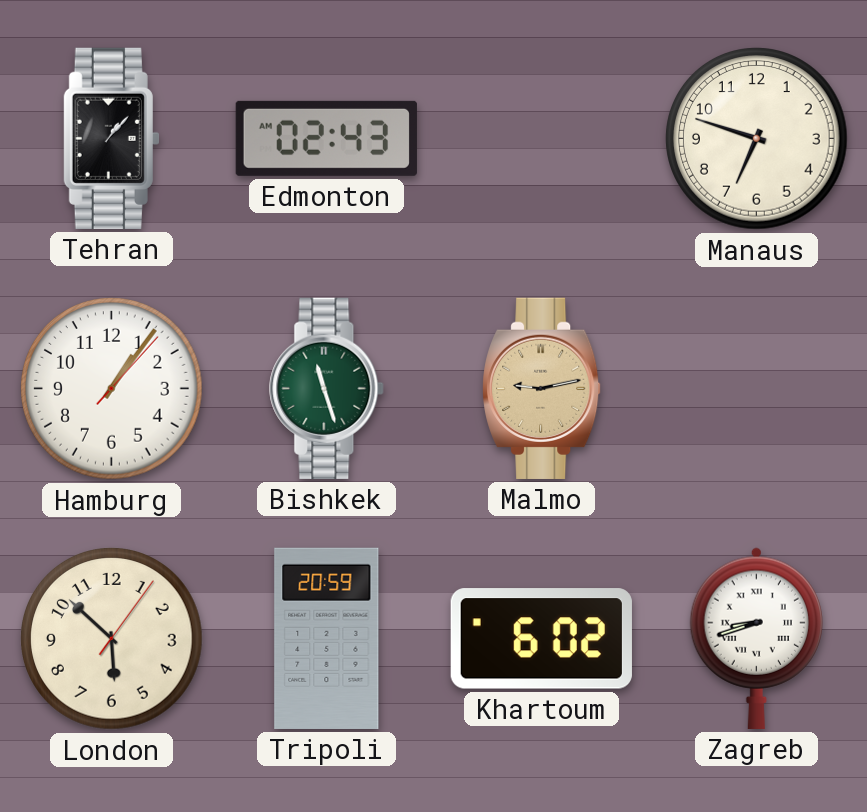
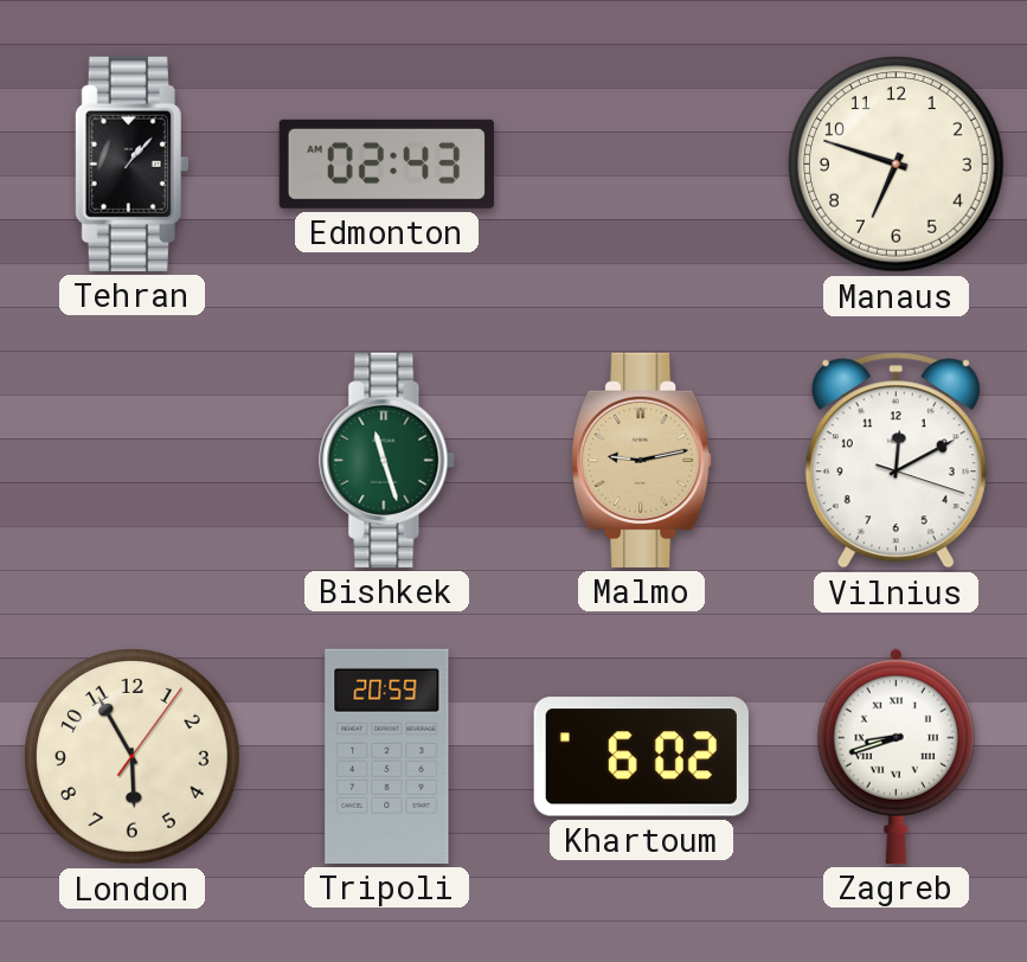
Hamburg: 1:06 -> none (112, 389)
Vilnius: none -> 12:10 (896, 461)
London: 5:52 -> 5:55 (133, 757)
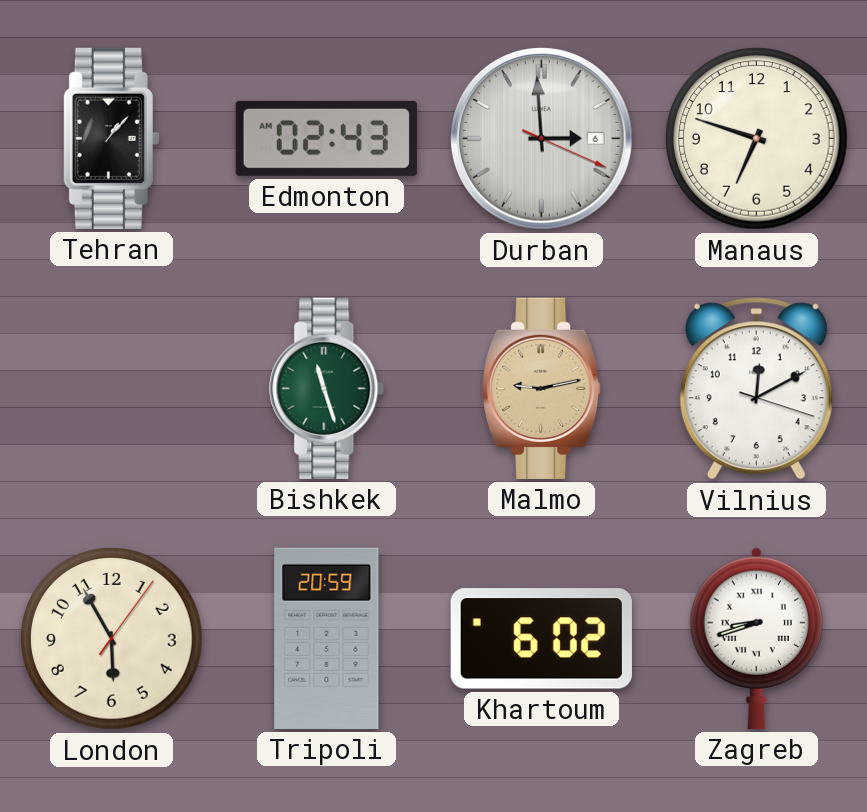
Durban: none -> 2:59 (541, 138)
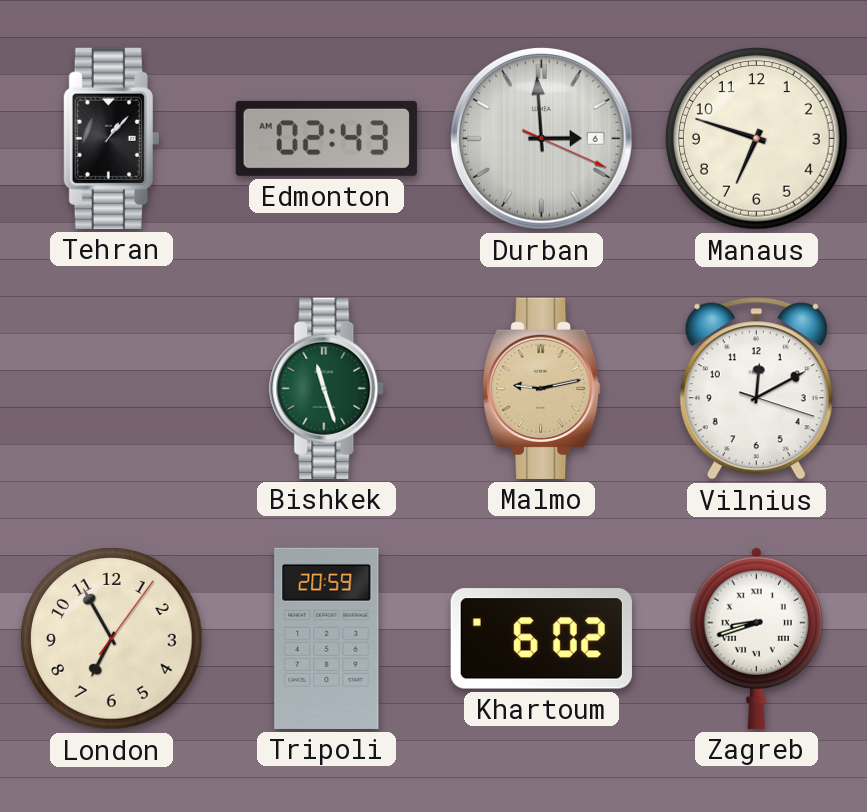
London: 5:55 -> 6:55 (112, 639)
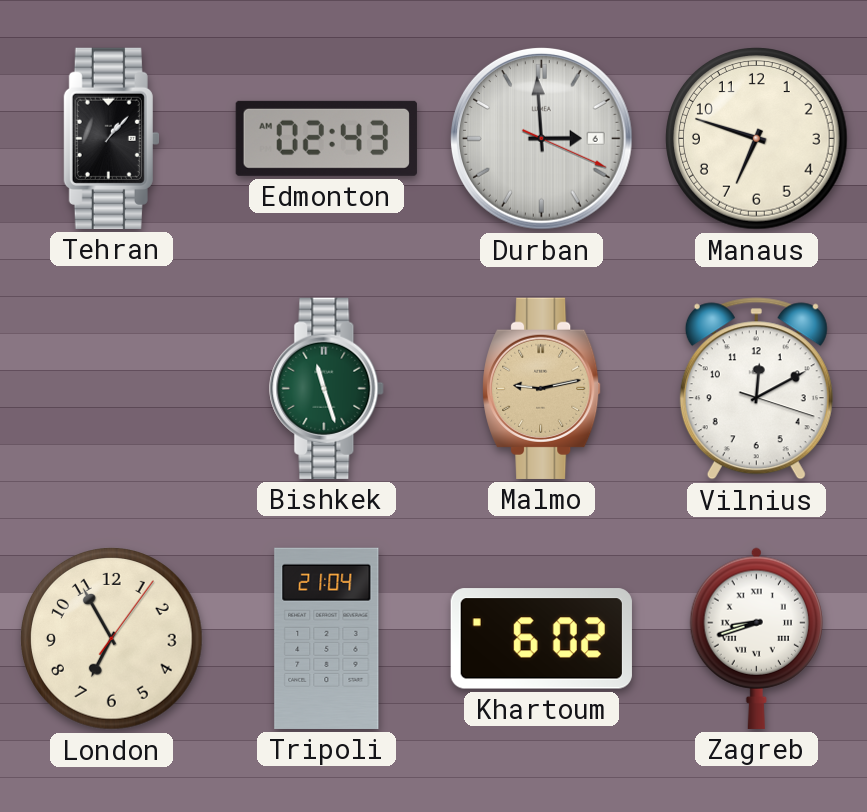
Tripoli: 20:59 -> 21:04 (327, 638)
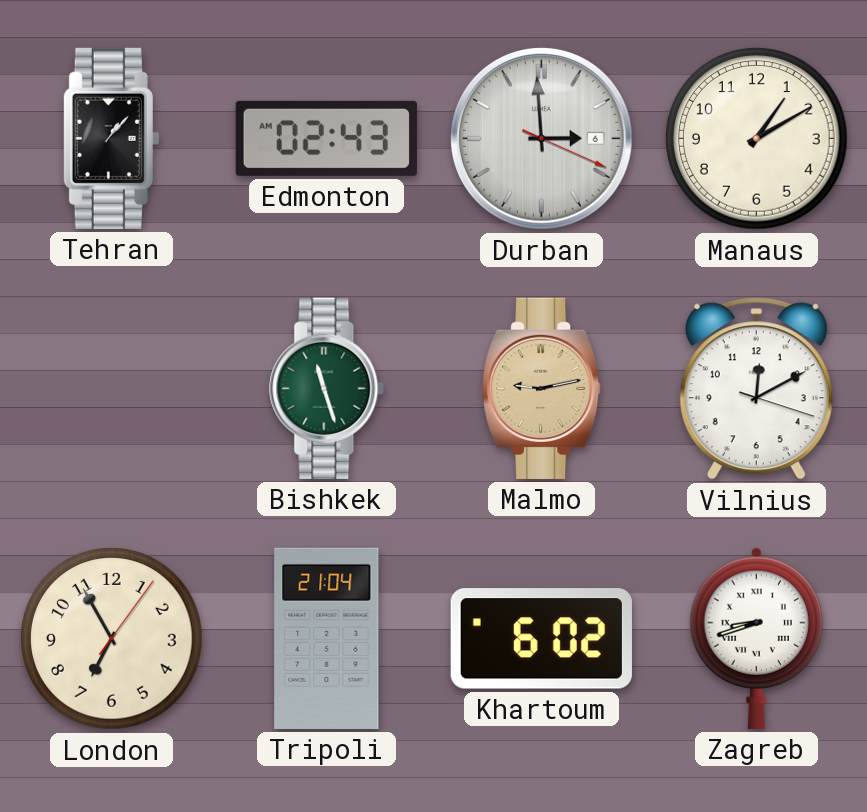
Manaus: 6:48 -> 1:10 (757, 139)
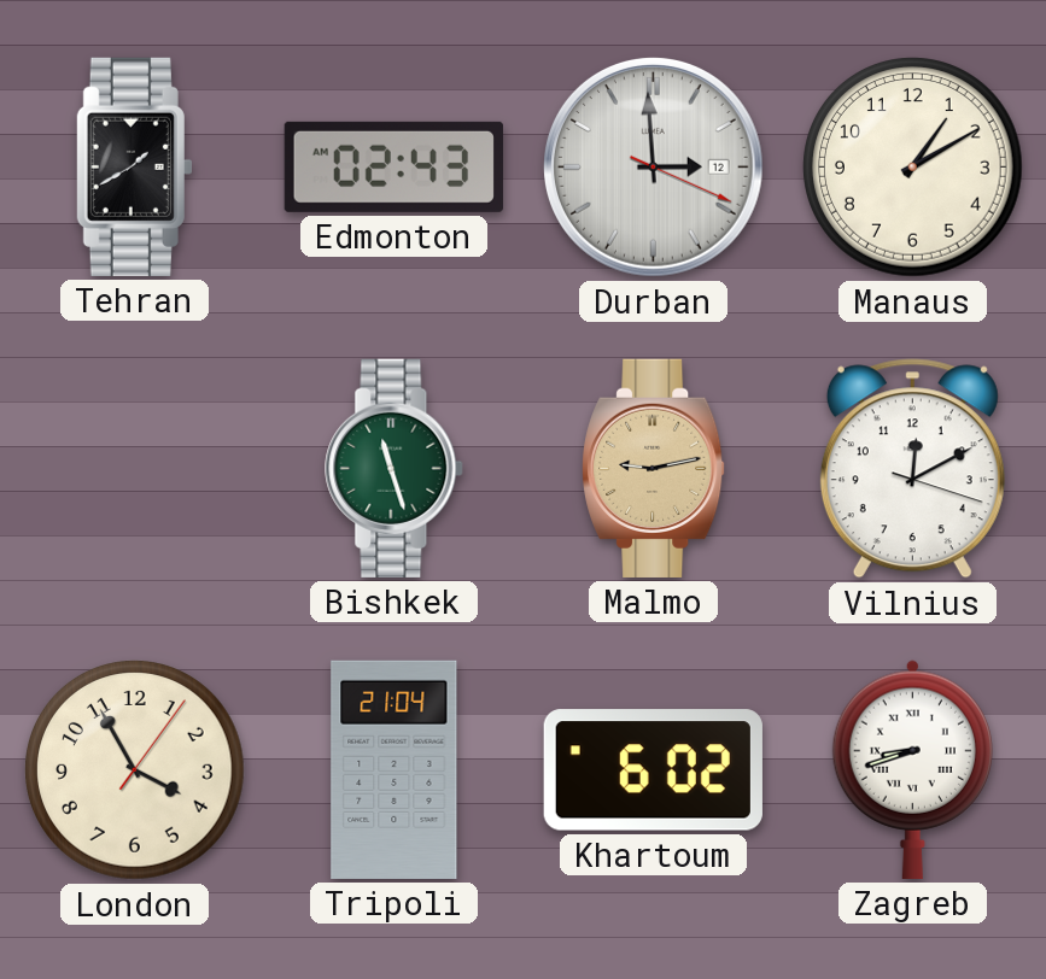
Tehran: 1:07 -> 1:40 (134, 166)
Durban date: 6 -> 12 (653, 166)
London: 6:55 -> 3:55 (135, 770)
